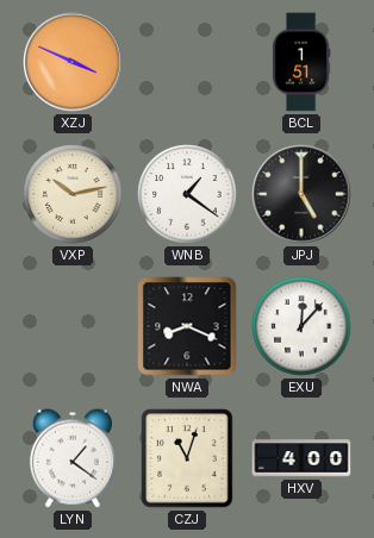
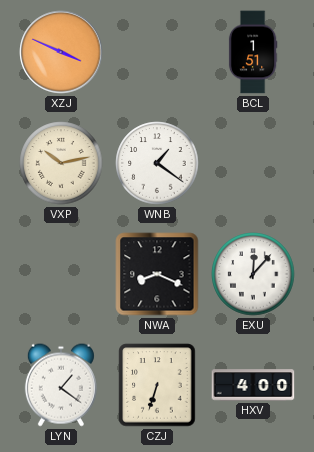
JPJ: 5:00 -> none (301, 194)
CZJ: 11:03 -> 6:33 (157, 385)
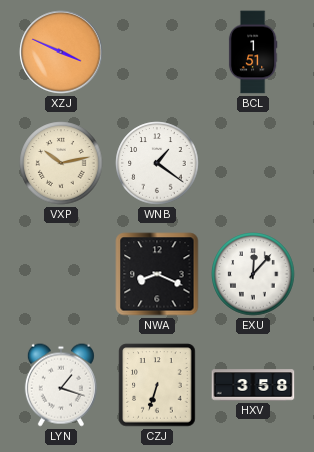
LYN: 1:21 -> 1:18 (61, 385)
HXV: 4:00 -> 3:58 (253, 385)
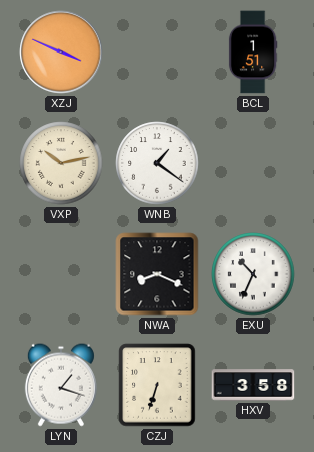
EXU: 12:07 -> 10:34 (253, 274)
